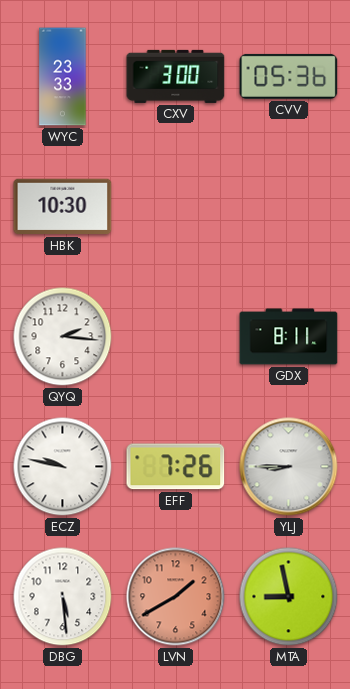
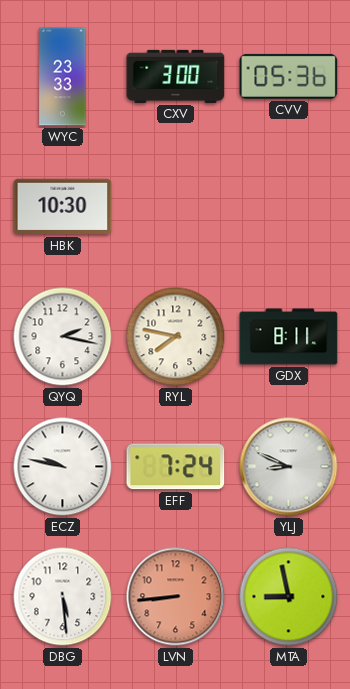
QYQ: 2:16 -> 2:17 (63, 337)
RYL: none -> 7:47 (176, 337)
EFF: 7:26 -> 7:24 (176, 467)
YLJ: 8:45 -> 8:49 (289, 467)
LVN: 1:40 -> 8:44 (176, 597)
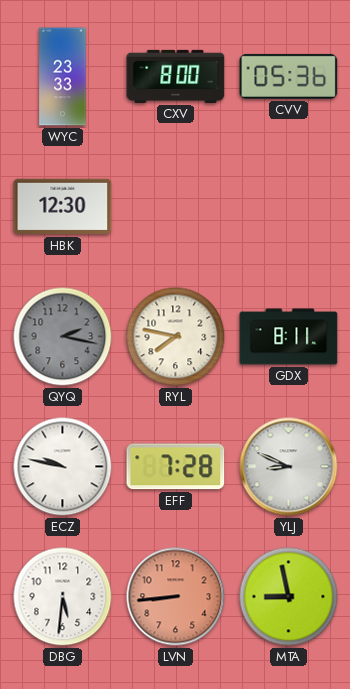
CXV: 3:00 -> 8:00 (176, 76)
HBK: 10:30 -> 12:30 (63, 207)
QYQ dial: white -> grey (63, 337)
EFF: 7:24 -> 7:28 (176, 467)
DBG: 5:29 -> 5:31 (63, 597)
